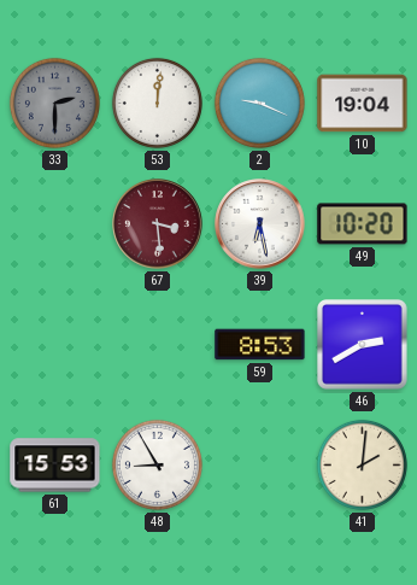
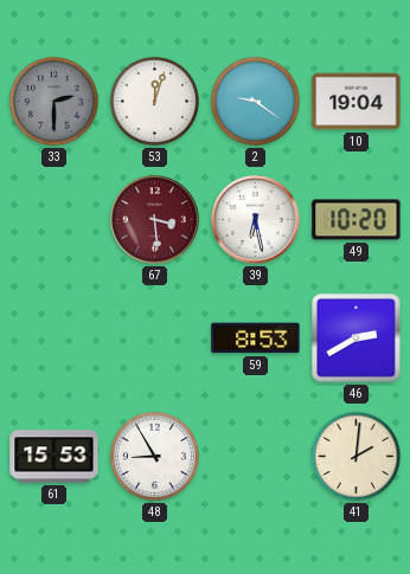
53: 12:01 -> 12:03 (154, 101)
2: 9:19 -> 9:21 (255, 101)
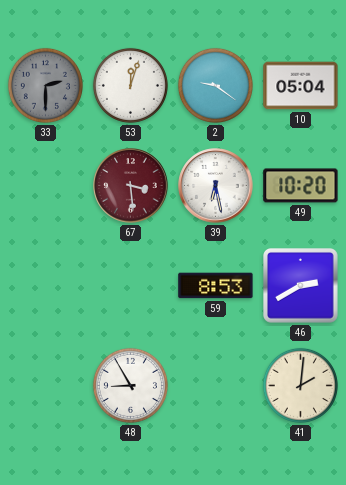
10: 19:04 -> 05:04 (301, 86)
61: 15:53 -> none (55, 457)
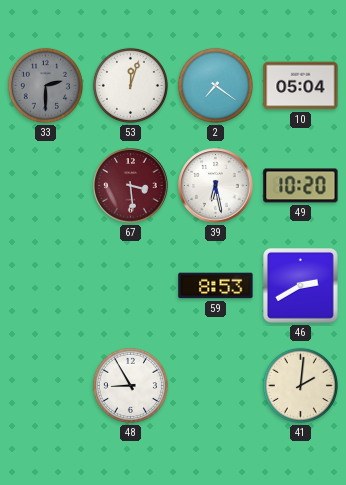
2: 9:21 -> 7:21 (215, 85)
